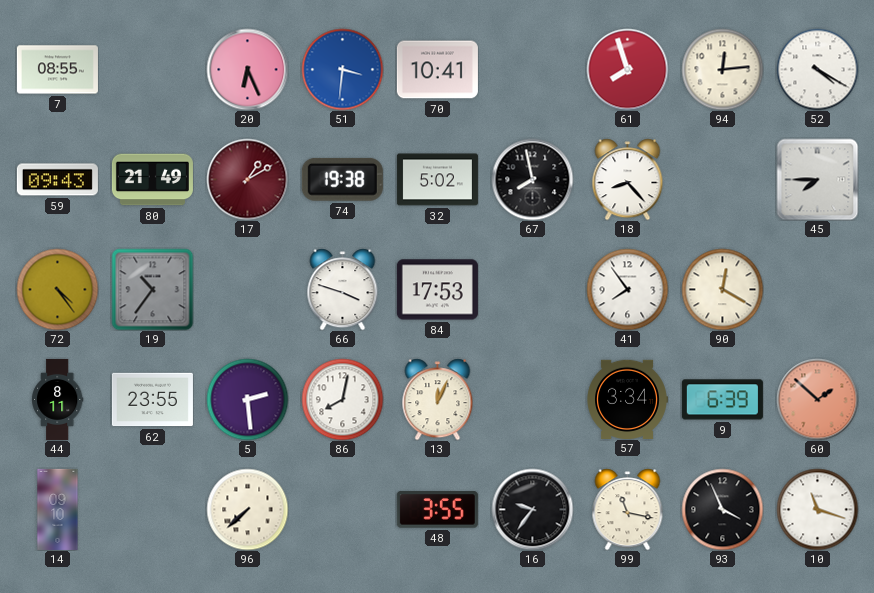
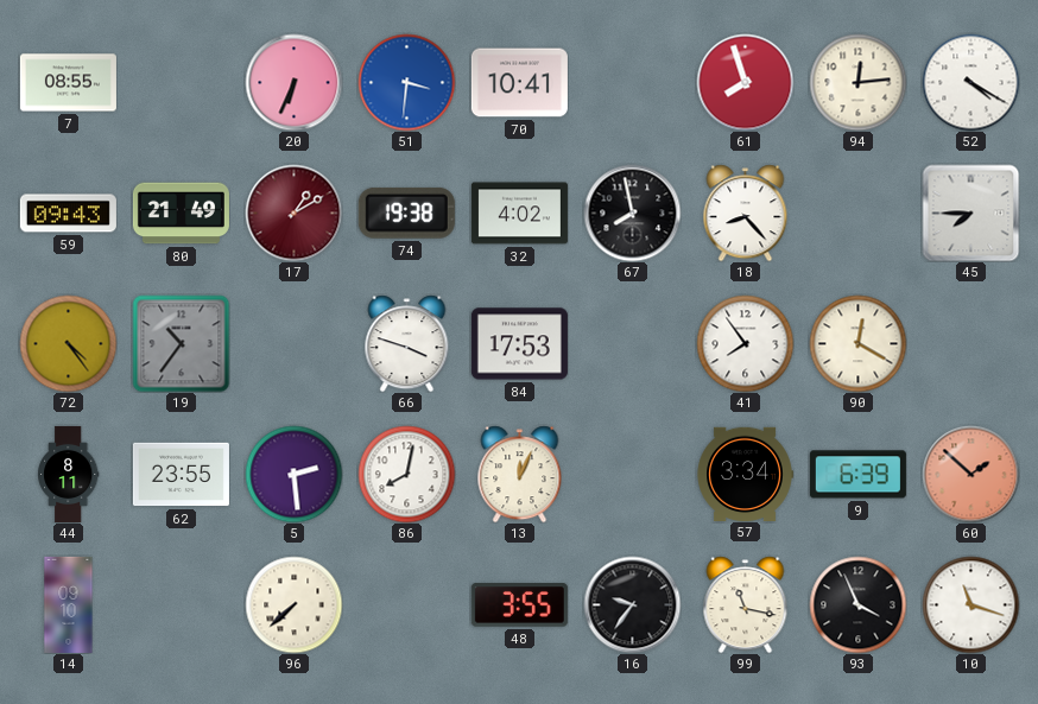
20: 6:26 -> 6:34 (293, 82)
32: 5:02 -> 4:02 (519, 214)
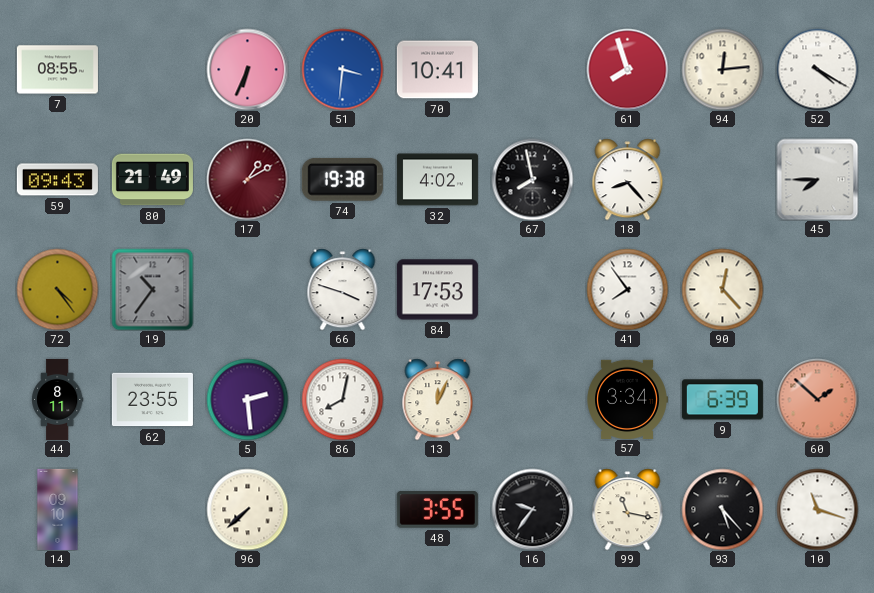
90: 12:20 -> 12:23 (722, 289)
93: 3:56 -> 5:23 (722, 509)
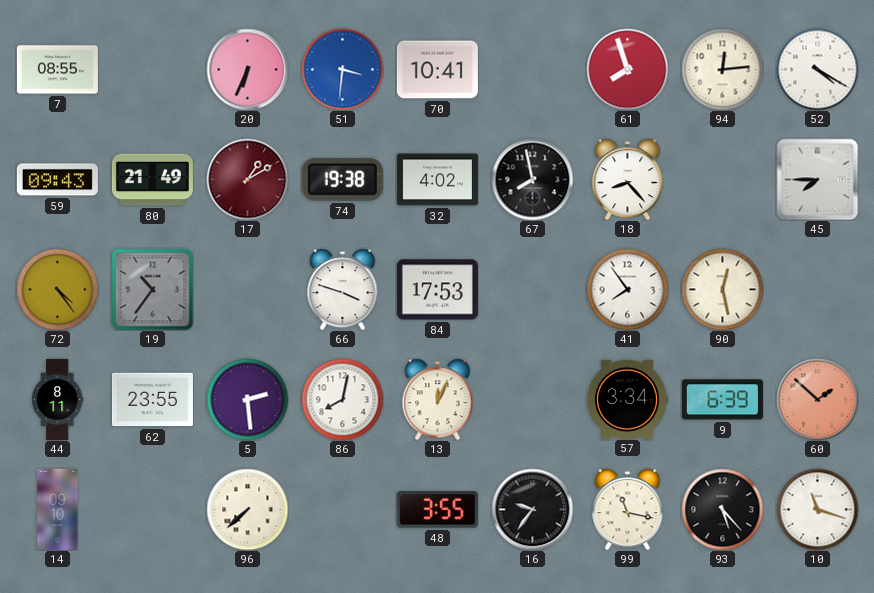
90: 12:23 -> 12:28 (722, 289)
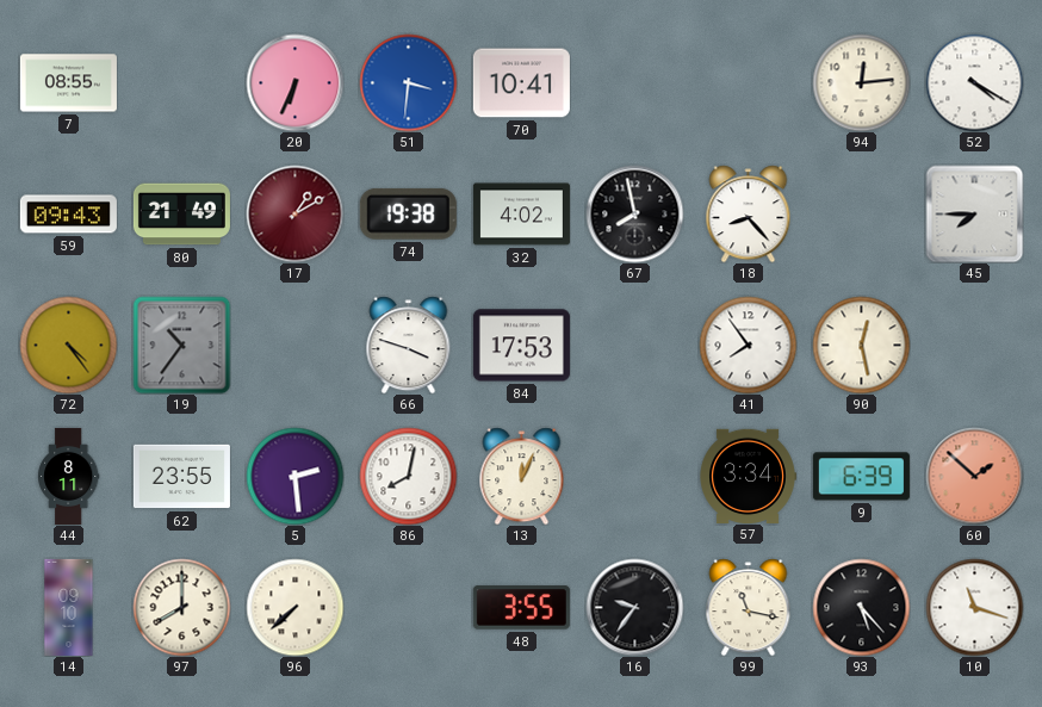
61: 7:57 -> none (627, 69)
97: none -> 8:00 (181, 607)
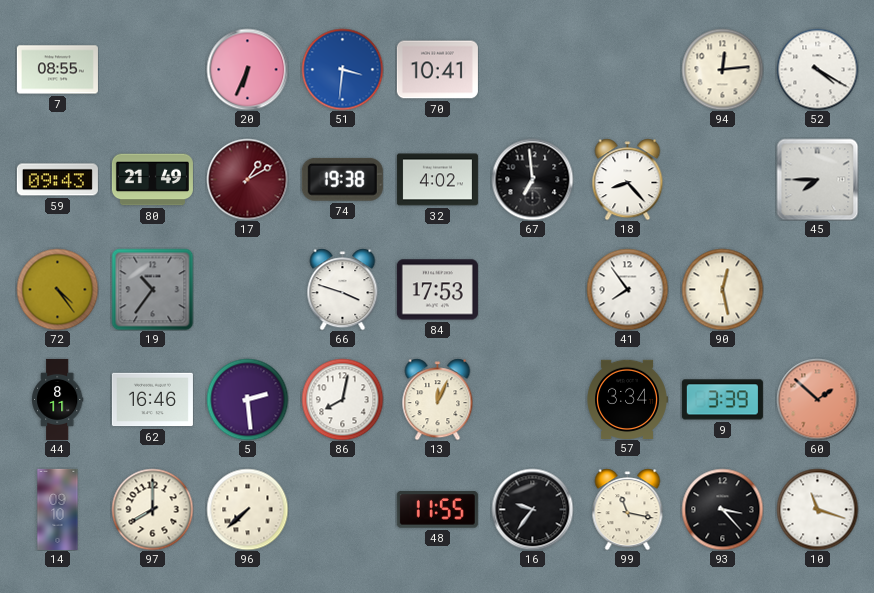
67: 7:58 -> 6:59 (532, 179)
62: 23:55 -> 16:46 (152, 400)
9: 6:39 -> 3:39 (722, 400)
48: 3:55 -> 11:55 (437, 510)
93: 5:23 -> 3:23 (722, 509)
